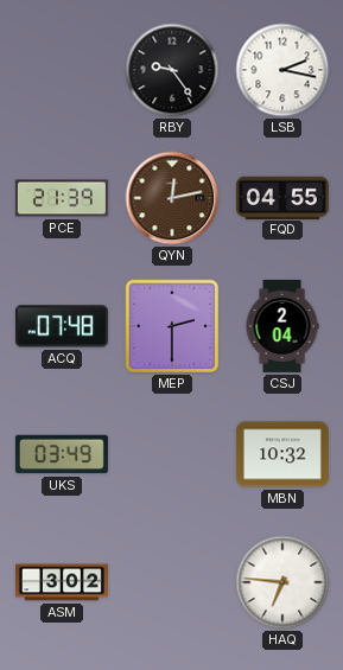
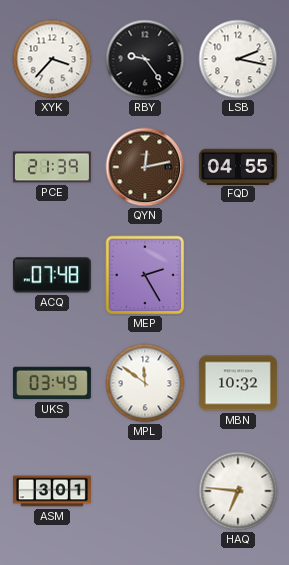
XYK: none -> 3:37 (52, 59)
MEP: 2:30 -> 2:25 (145, 275)
CSJ: 2:04 -> none (282, 326)
MPL: none -> 11:51 (145, 383)
ASM: 3:02 -> 3:01 (52, 491)
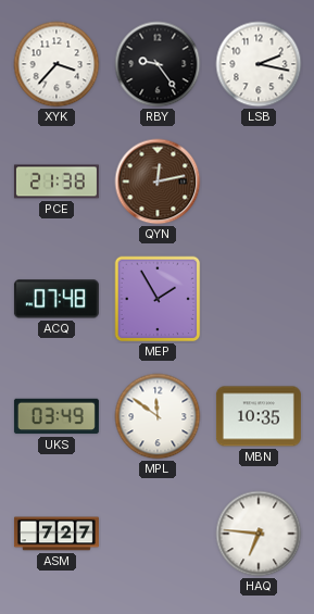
PCE: 21:39 -> 21:38 (56, 181)
FQD: 04:55 -> none (238, 166)
MEP: 2:25 -> 1:55 (158, 299)
MBN: 10:32 -> 10:35 (259, 416)
ASM: 3:01 -> 7:27 (56, 534)
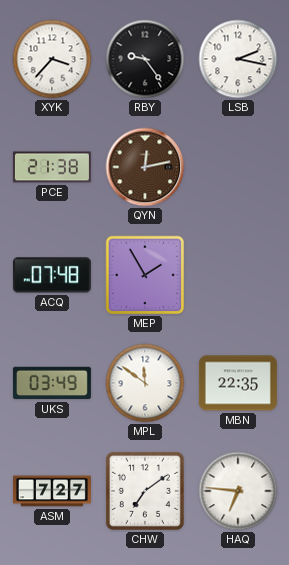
MBN: 10:35 -> 22:35 (238, 383)
CHW: none -> 7:09 (145, 491)
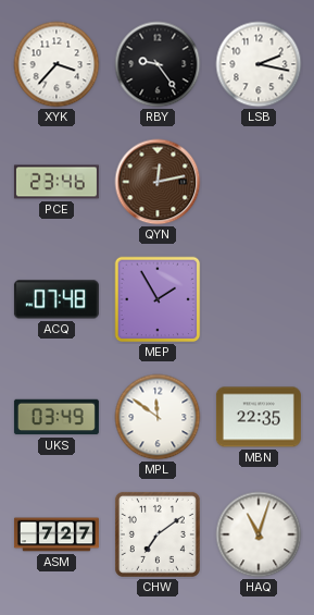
PCE: 21:38 -> 23:46 (56, 182)
HAQ: 6:46 -> 11:03 (259, 534)
